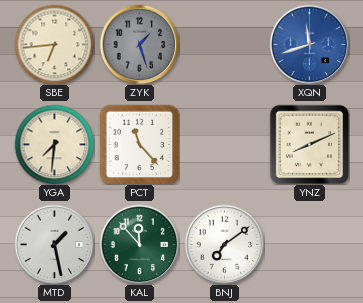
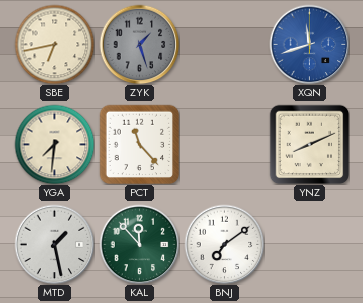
SBE: 6:44 -> 6:43 (54, 44)
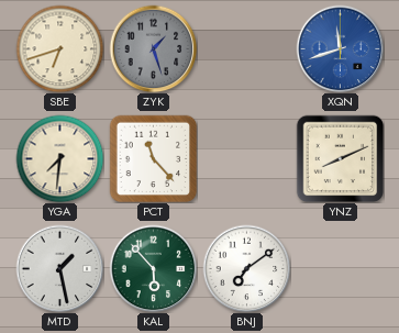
SBE: 6:43 -> 6:42 (59, 48)
KAL: 11:53 -> 5:53 (153, 268)
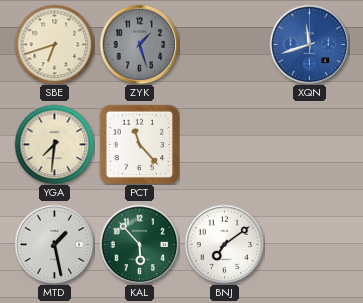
YNZ: 8:11 -> none (340, 158)
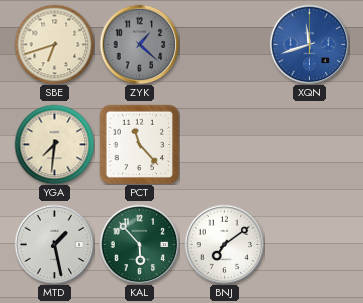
ZYK: 1:27 -> 1:22 (139, 44)
